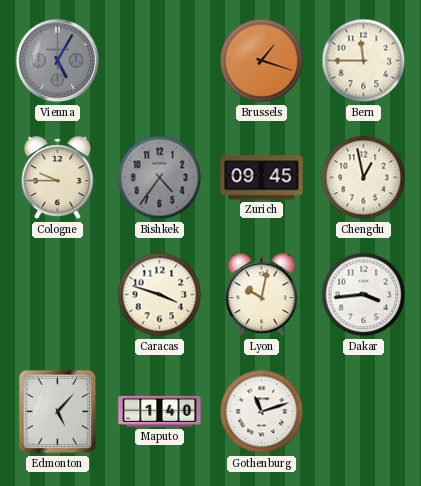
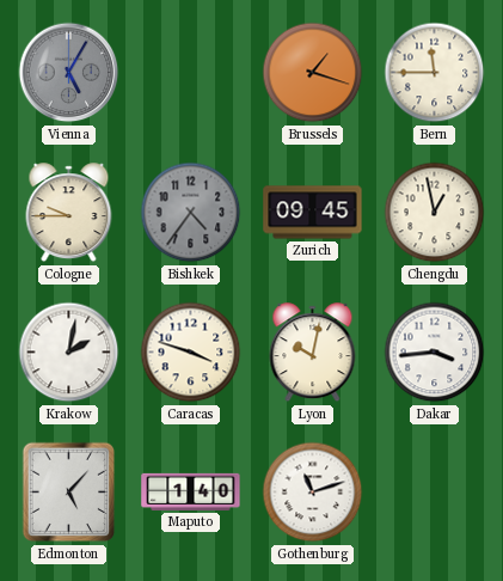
Krakow: none -> 2:02 (69, 353)
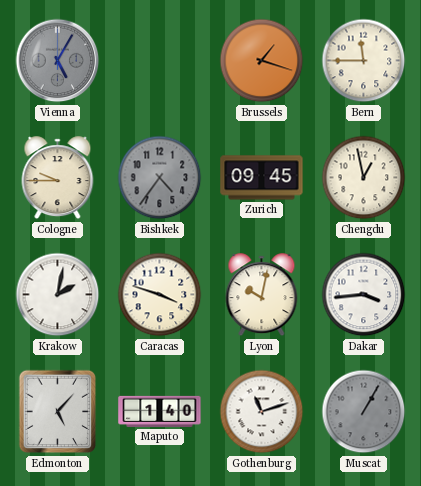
Muscat: none -> 1:05 (364, 412)
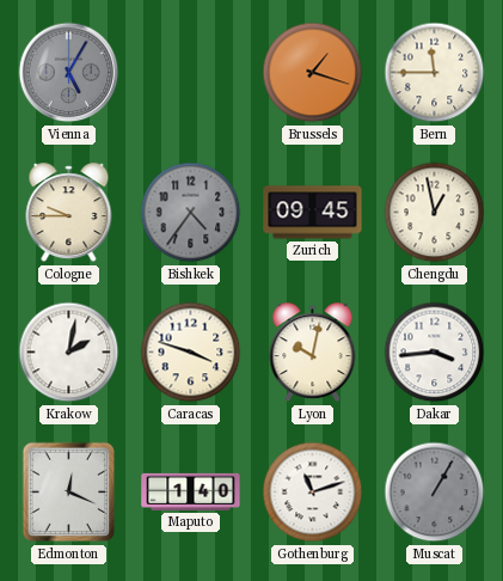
Edmonton: 5:07 -> 12:19 (69, 493)
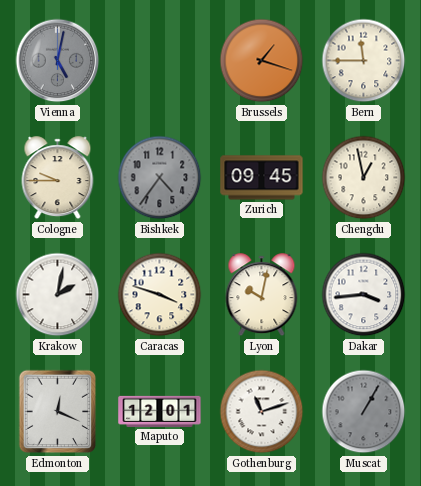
Vienna: 5:05 -> 5:02 (58, 61)
Maputo: 1:40 -> 12:01 (160, 411)
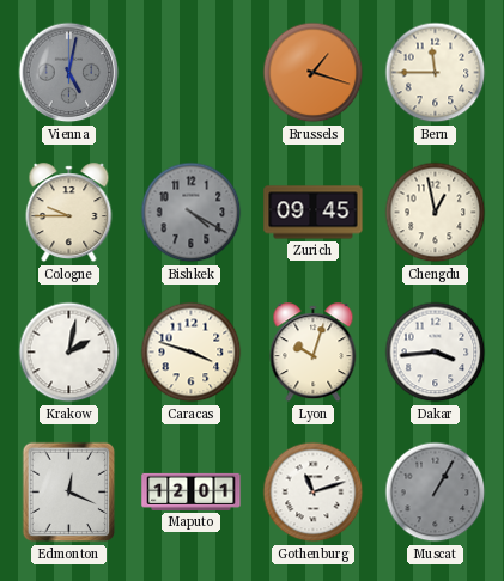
Bishkek: 4:36 -> 4:20 (192, 213)
Lyon: 10:02 -> 10:03 (314, 353)
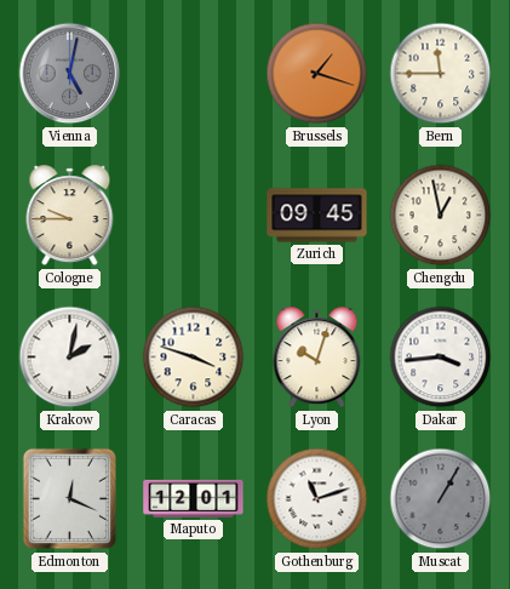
Bishkek: 4:20 -> none (192, 213)
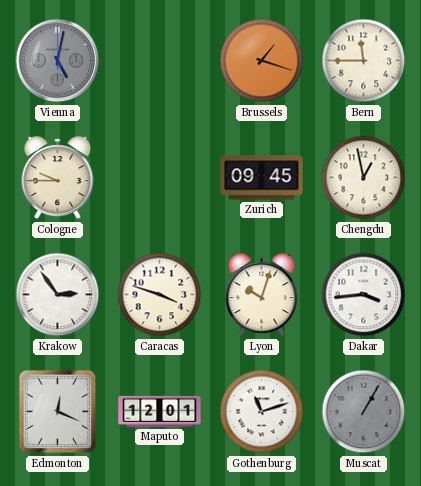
Krakow: 2:02 -> 2:54 (58, 295)
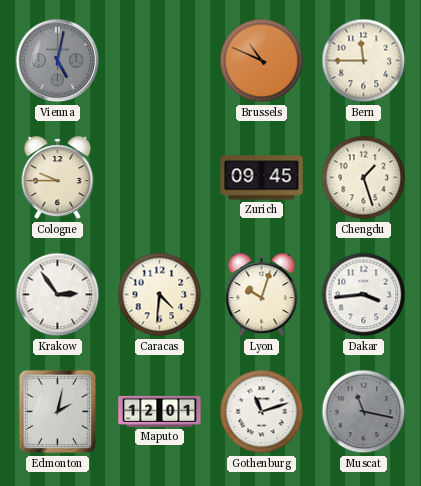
Brussels: 1:18 -> 10:49 (262, 61)
Chengdu: 12:58 -> 1:27 (364, 178)
Caracas: 3:48 -> 4:31 (160, 295)
Edmonton: 12:19 -> 2:02 (58, 412)
Muscat: 1:05 -> 11:17 (364, 412)
